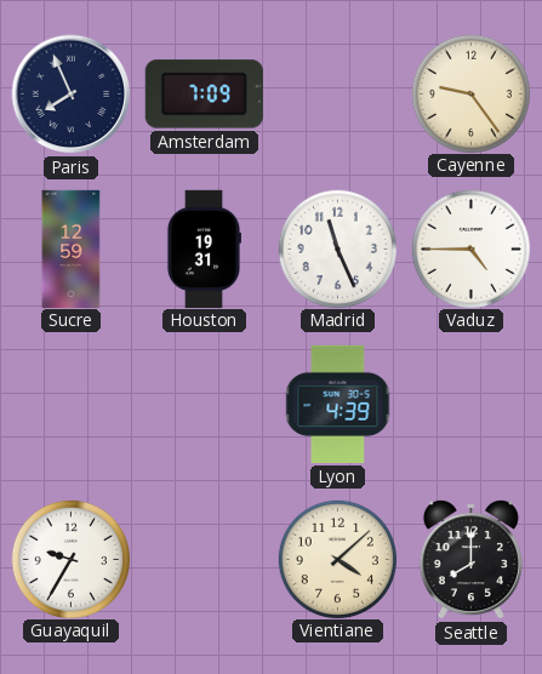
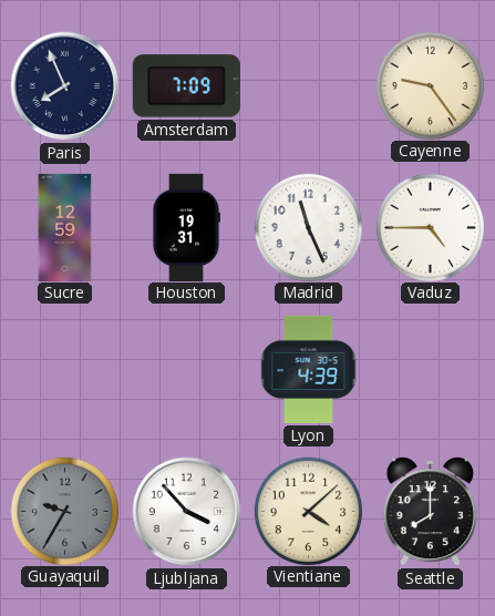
Guayaquil dial: white -> grey (64, 511)
Ljubljana: none -> 3:53 (187, 512)
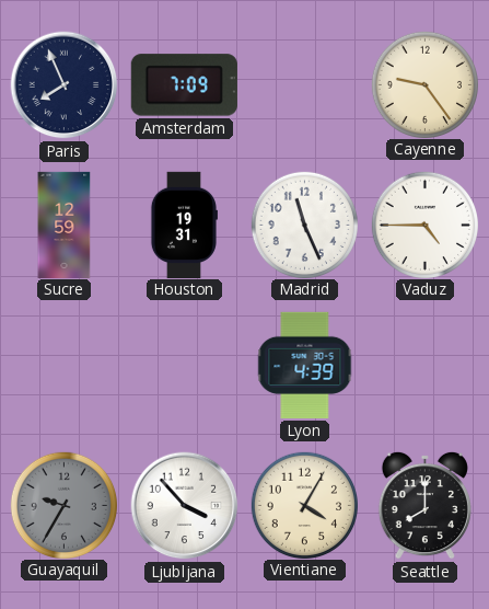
Vientiane: 4:08 -> 4:05 (304, 505)
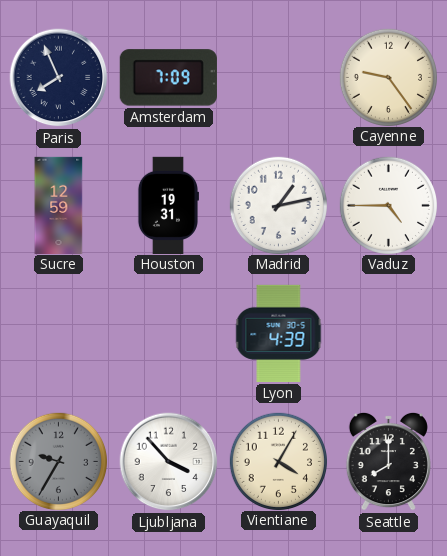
Madrid: 11:26 -> 1:13 (278, 205)
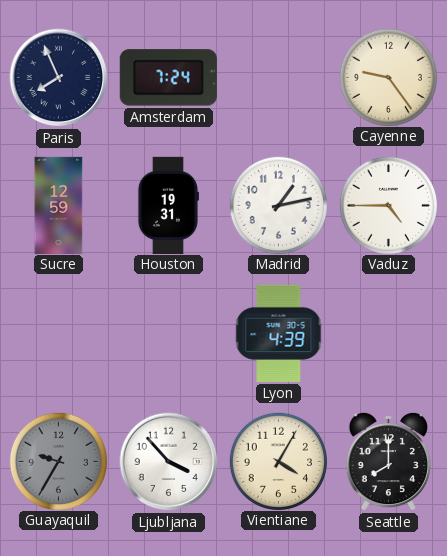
Amsterdam: 7:09 -> 7:24 (168, 78)
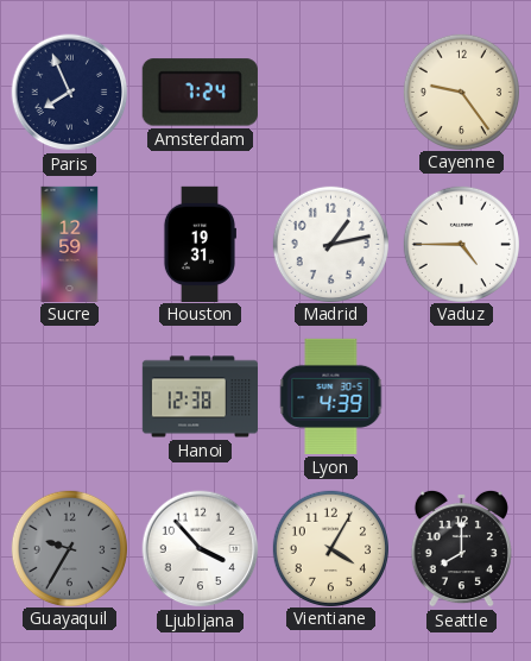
Hanoi: none -> 12:38 (200, 397)
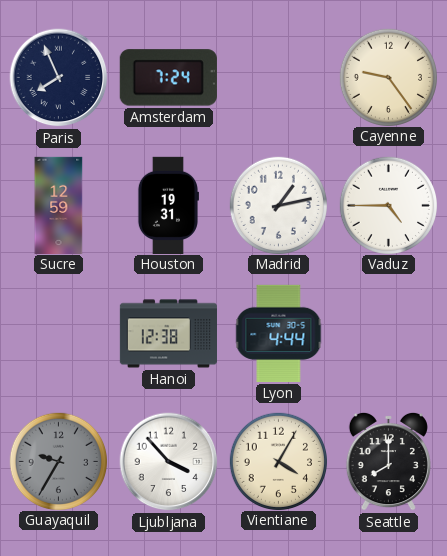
Lyon: 4:39 -> 4:44 (279, 333)
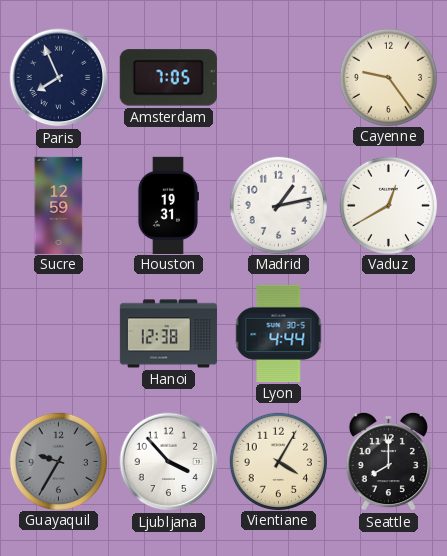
Amsterdam: 7:24 -> 7:05 (168, 78)
Vaduz: 4:45 -> 12:40 (388, 205)
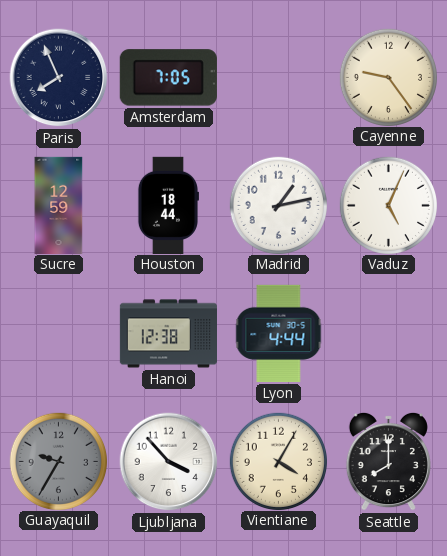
Houston: 19:31 -> 18:44 (168, 205)
Vaduz: 12:40 -> 5:04 (388, 205)
